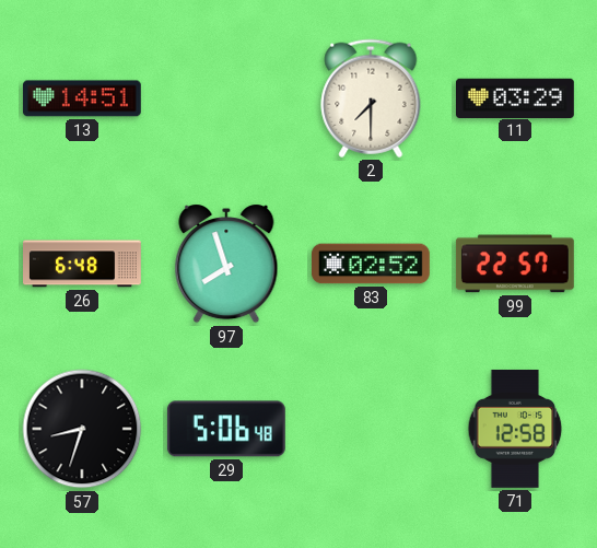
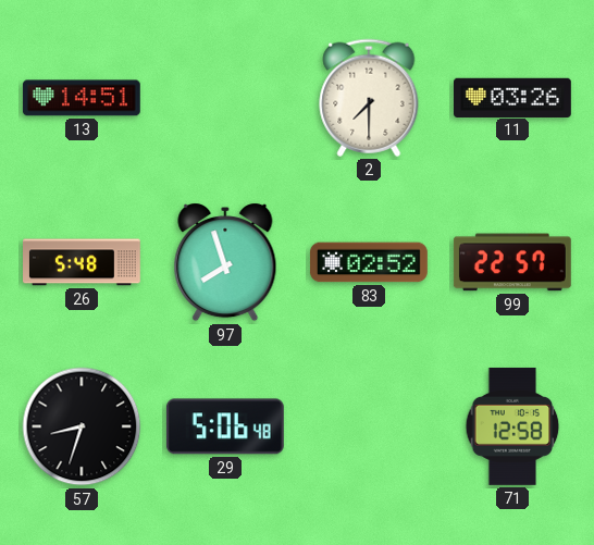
11: 03:29 -> 03:26 (513, 97)
26: 6:48 -> 5:48 (83, 262)
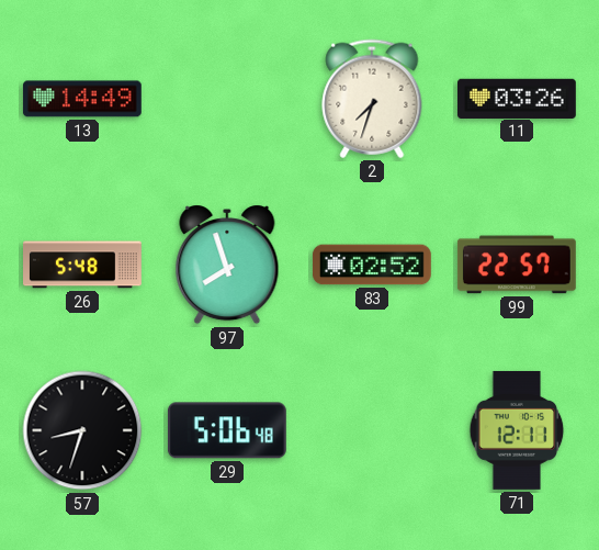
13: 14:51 -> 14:49 (82, 99)
2: 7:30 -> 7:33 (372, 99)
71: 12:58 -> 12:11 (517, 430)
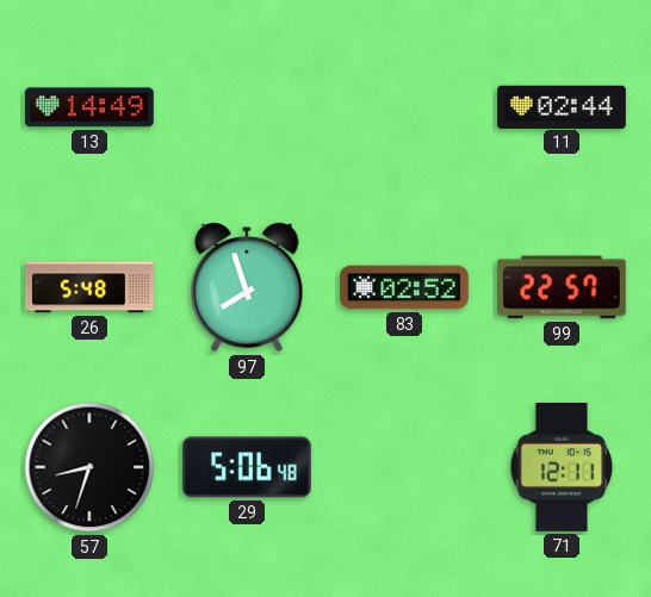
2: 7:33 -> none (372, 99)
11: 03:26 -> 02:44 (563, 106)
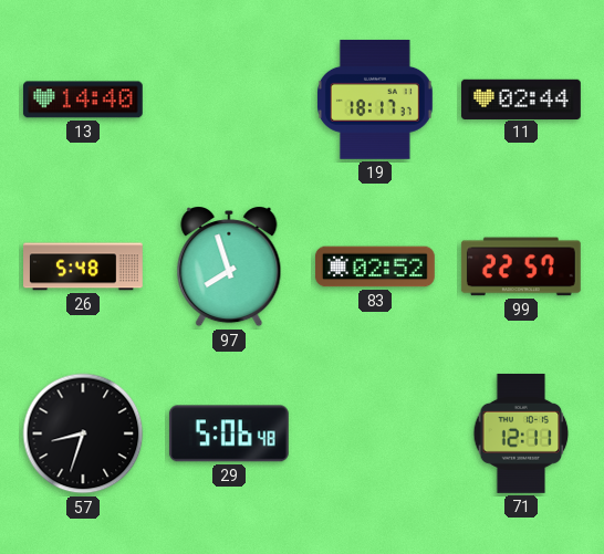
13: 14:49 -> 14:40 (83, 100)
19: none -> 18:17 (375, 100)
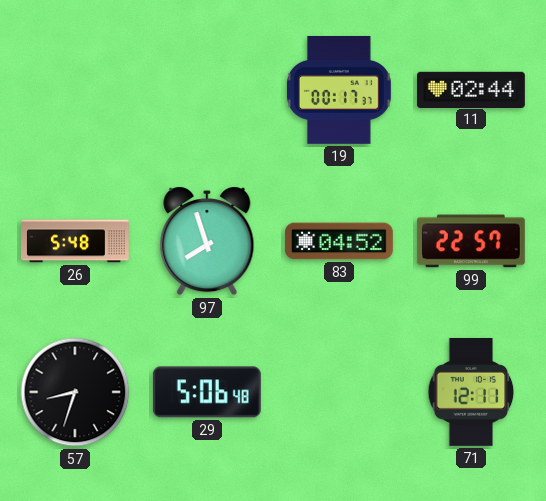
13: 14:40 -> none (83, 100)
19: 18:17 -> 00:17 (339, 90)
83: 02:52 -> 04:52 (339, 241)
